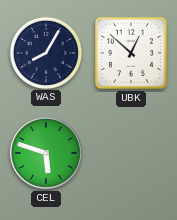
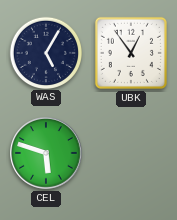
WAS: 8:05 -> 5:05 (45, 52)
UBK: 12:52 -> 12:54 (131, 53)
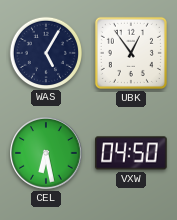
CEL: 5:48 -> 6:28 (46, 153)
VXW: none -> 04:50 (131, 153)
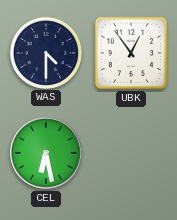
WAS: 5:05 -> 4:30 (45, 52)
VXW: 04:50 -> none (131, 153)
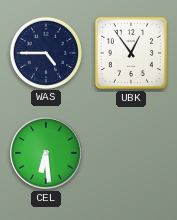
WAS: 4:30 -> 4:45 (45, 52)
CEL: 6:28 -> 6:29 (46, 153)
